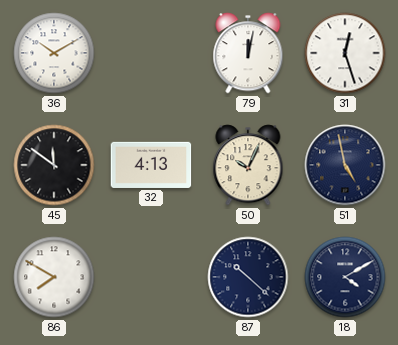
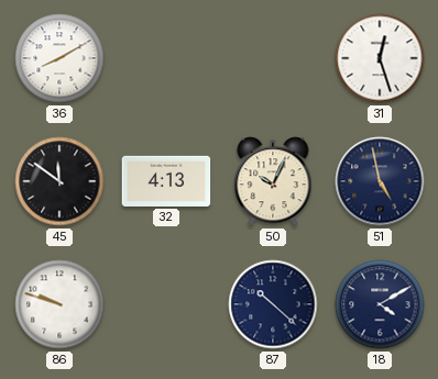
36: 10:10 -> 8:10 (59, 58)
79: 12:02 -> none (248, 53)
86: 7:50 -> 9:48 (59, 304)
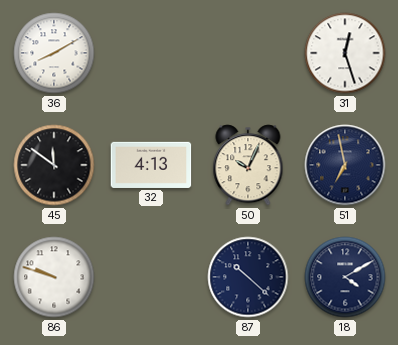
51: 4:58 -> 6:58 (345, 165)
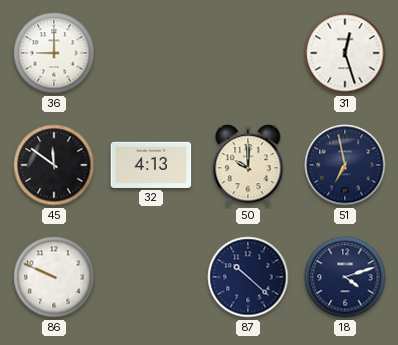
36: 8:10 -> 9:00 (54, 53)
50: 10:04 -> 10:00 (248, 165)
86: 9:48 -> 9:49 (54, 277)
18: 4:10 -> 4:12 (345, 277)
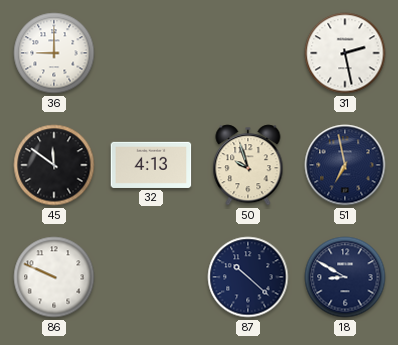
31: 12:27 -> 2:28 (345, 53)
50: 10:00 -> 9:57 (248, 165)
18: 4:12 -> 8:50 (345, 277)
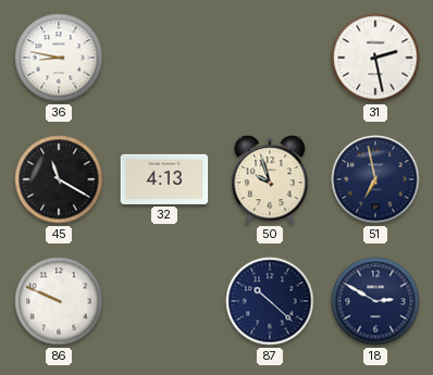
36: 9:00 -> 8:47 (59, 58)
45: 11:51 -> 11:20 (59, 179)
18: 8:50 -> 2:50 (375, 301)
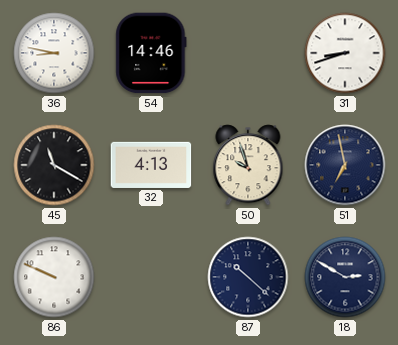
54: none -> 14:46 (151, 53)
31: 2:28 -> 8:42 (345, 53)
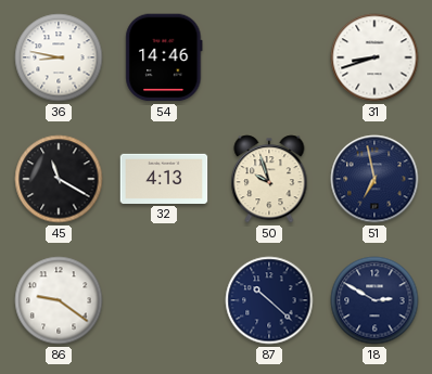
86: 9:49 -> 9:21 (59, 300)
